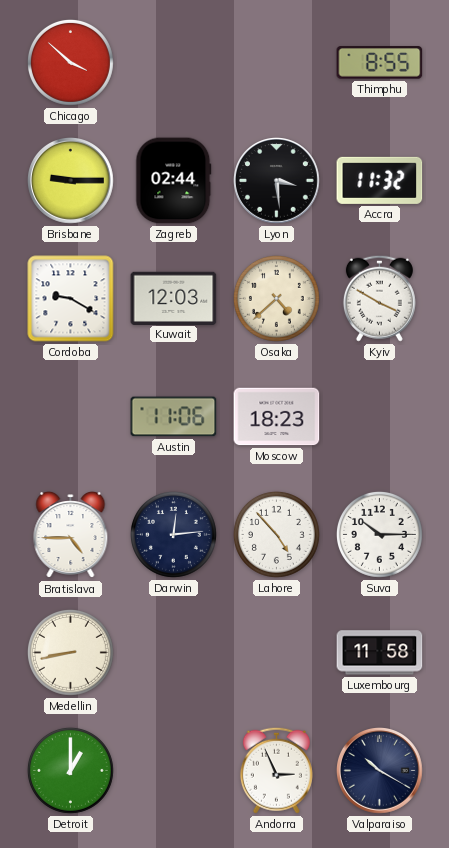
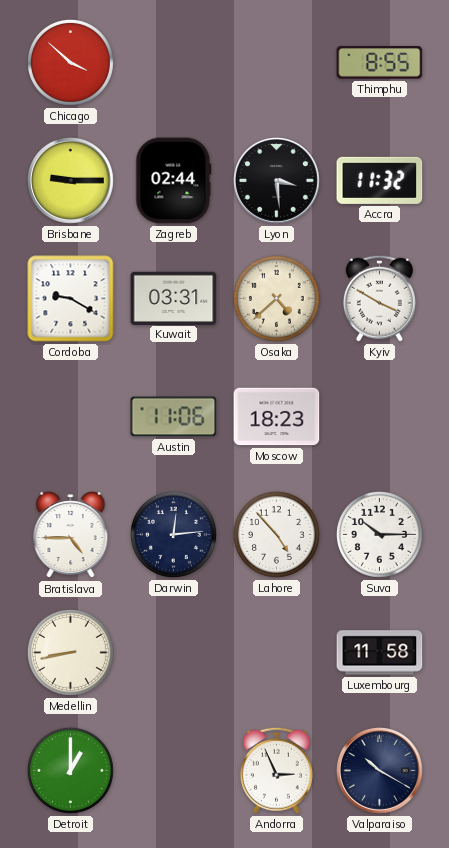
Kuwait: 12:03 -> 03:31 (174, 298)
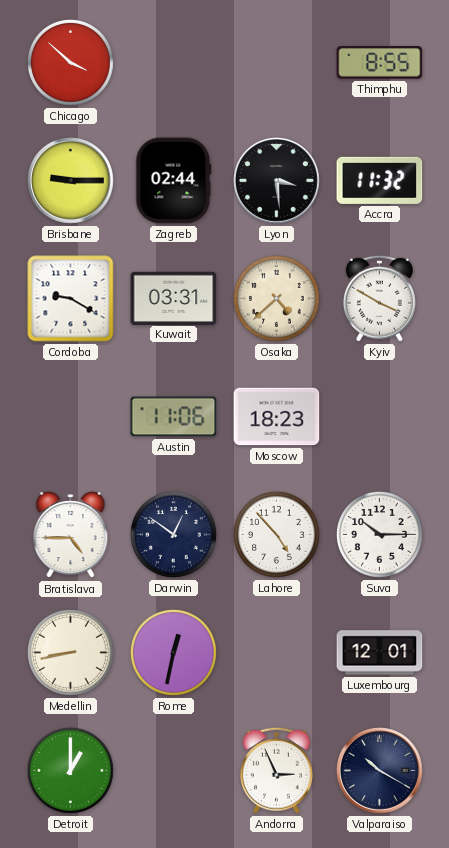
Darwin: 12:14 -> 12:51 (173, 534)
Rome: none -> 12:32 (173, 652)
Luxembourg: 11:58 -> 12:01 (380, 653)
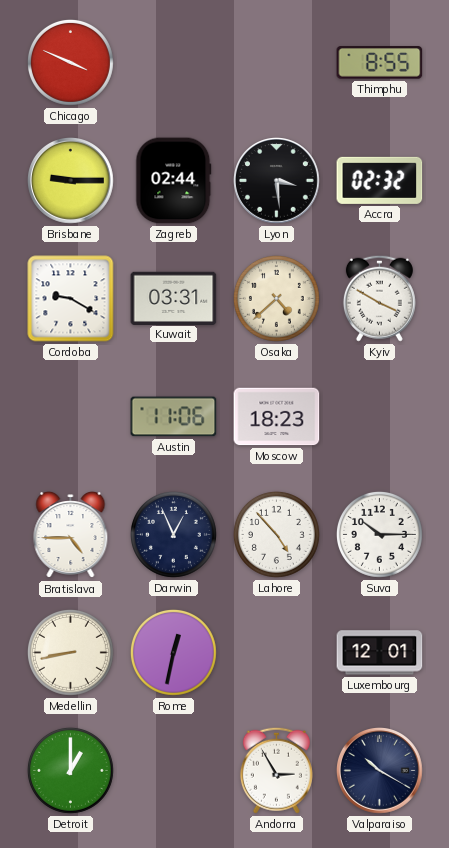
Chicago: 3:52 -> 3:49 (70, 62)
Accra: 11:32 -> 02:32 (380, 180)
Darwin: 12:51 -> 12:56 (173, 534)
Andorra: 2:56 -> 2:55 (276, 770)
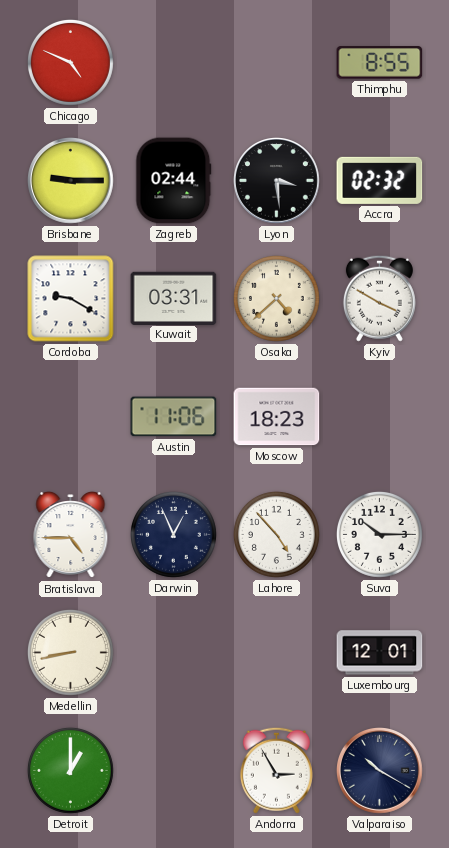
Chicago: 3:49 -> 4:49 (70, 62)
Rome: 12:32 -> none (173, 652)
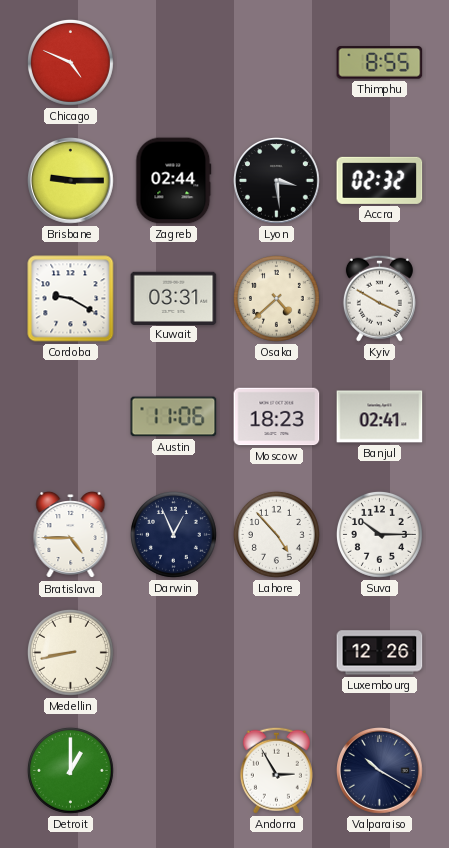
Banjul: none -> 02:41 (380, 417)
Luxembourg: 12:01 -> 12:26 (380, 653)
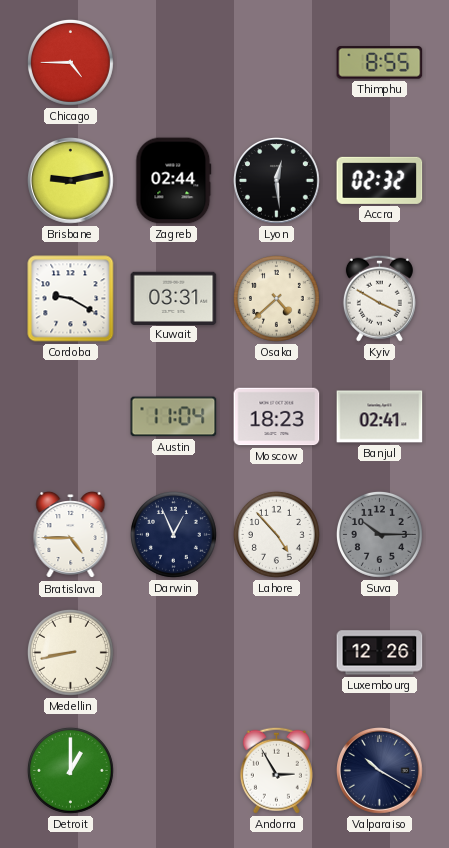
Chicago: 4:49 -> 4:45 (70, 62)
Brisbane: 9:15 -> 9:13 (71, 181)
Lyon: 3:29 -> 12:29 (277, 181)
Austin: 11:06 -> 11:04 (174, 417)
Suva dial: white -> grey (379, 534)
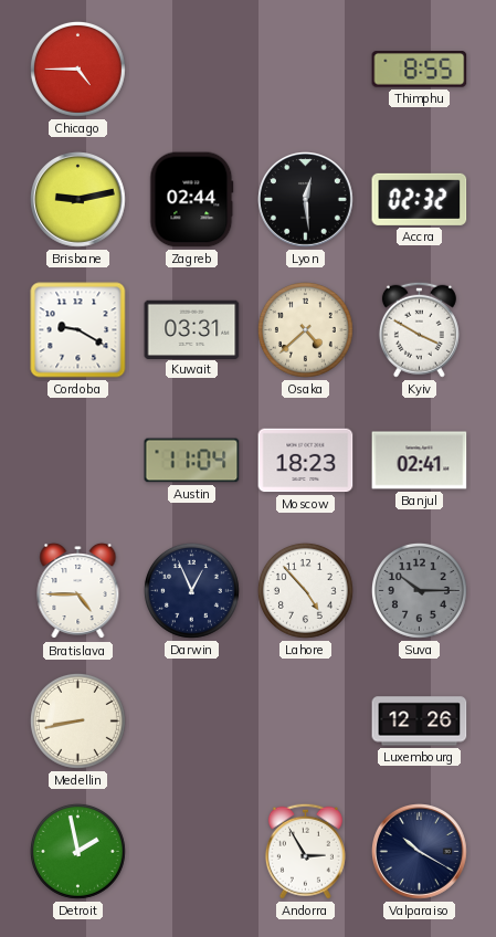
Detroit: 1:00 -> 1:58 (77, 851)
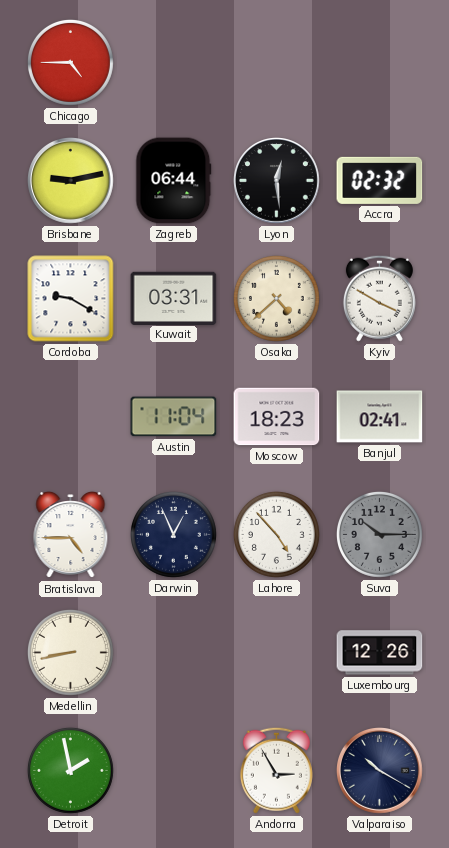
Thimphu: 8:55 -> none (420, 70)
Zagreb: 02:44 -> 06:44 (174, 181)
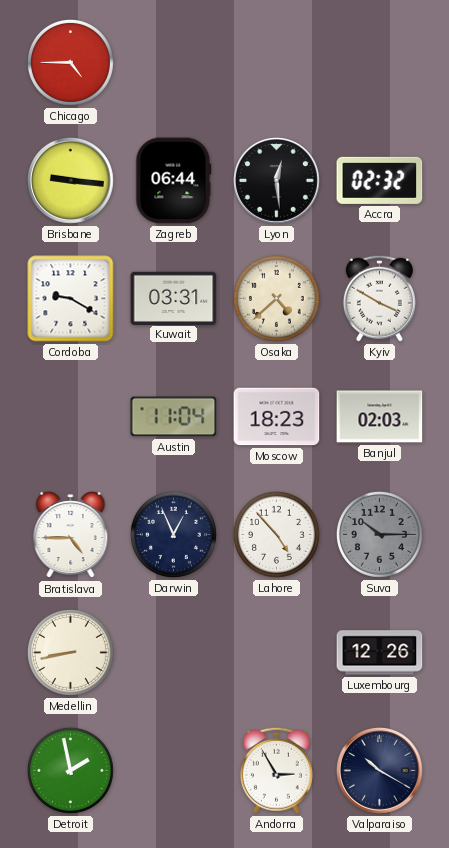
Brisbane: 9:13 -> 9:16 (71, 181)
Banjul: 02:41 -> 02:03 (380, 417)
